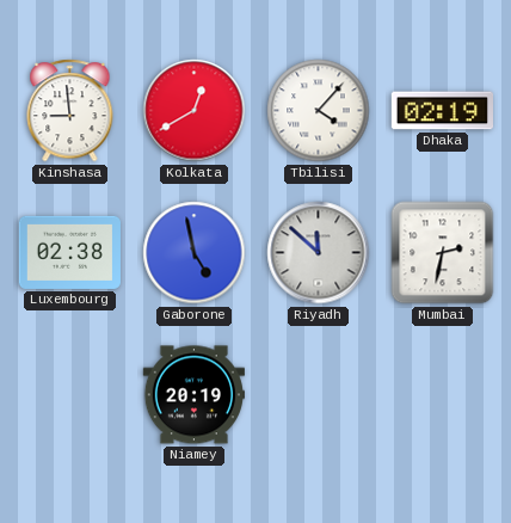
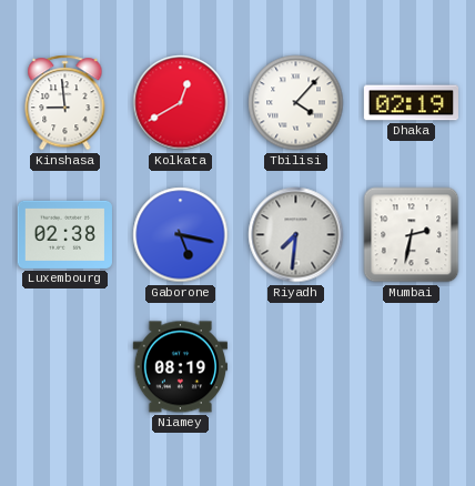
Gaborone: 4:58 -> 5:17 (181, 235)
Riyadh: 11:52 -> 7:31 (296, 235)
Niamey: 20:19 -> 08:19 (180, 367)
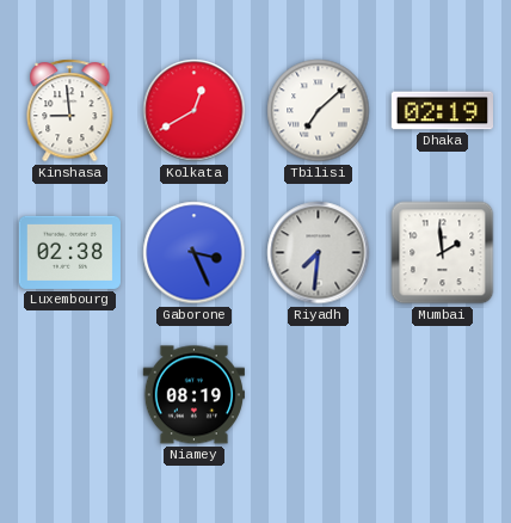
Tbilisi: 4:07 -> 7:08 (319, 111)
Gaborone: 5:17 -> 3:26 (195, 253)
Mumbai: 2:32 -> 1:59 (443, 253)
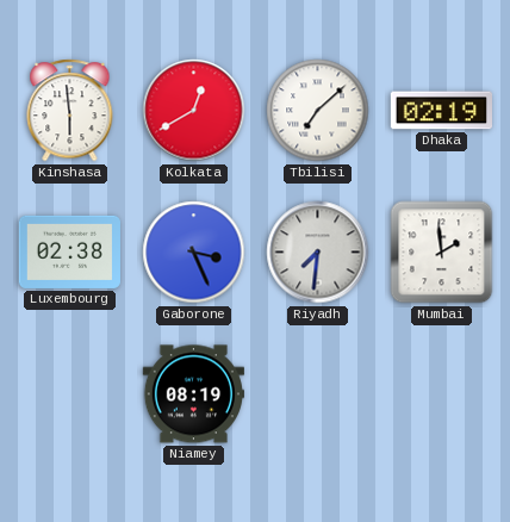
Kinshasa: 8:59 -> 5:59 (70, 111)
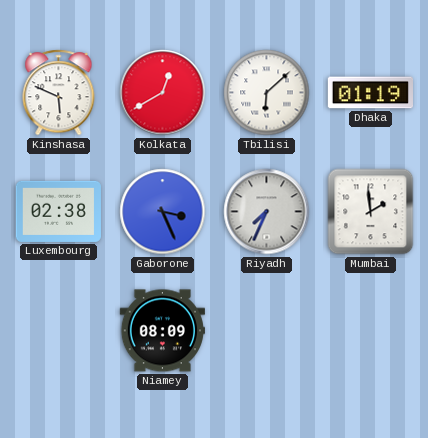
Kinshasa: 5:59 -> 5:49 (59, 93)
Tbilisi: 7:08 -> 6:08 (267, 93)
Dhaka: 02:19 -> 01:19 (370, 93)
Riyadh: 7:31 -> 7:34 (267, 212)
Niamey: 08:19 -> 08:09 (162, 331)
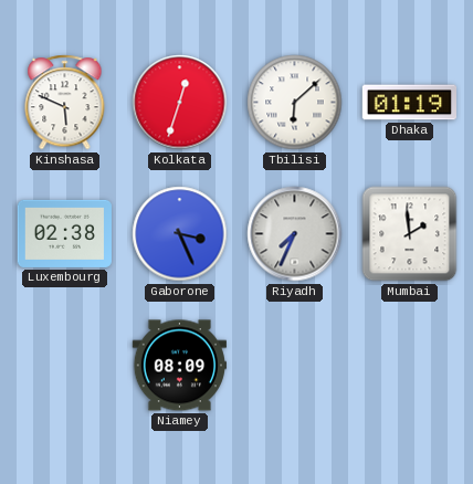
Kolkata: 12:40 -> 12:33 (180, 103)
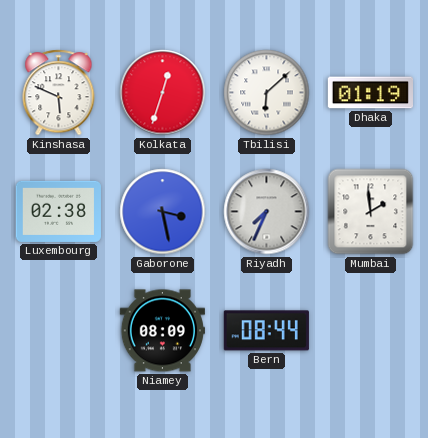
Gaborone: 3:26 -> 3:28 (163, 212)
Bern: none -> 08:44 (266, 331)
